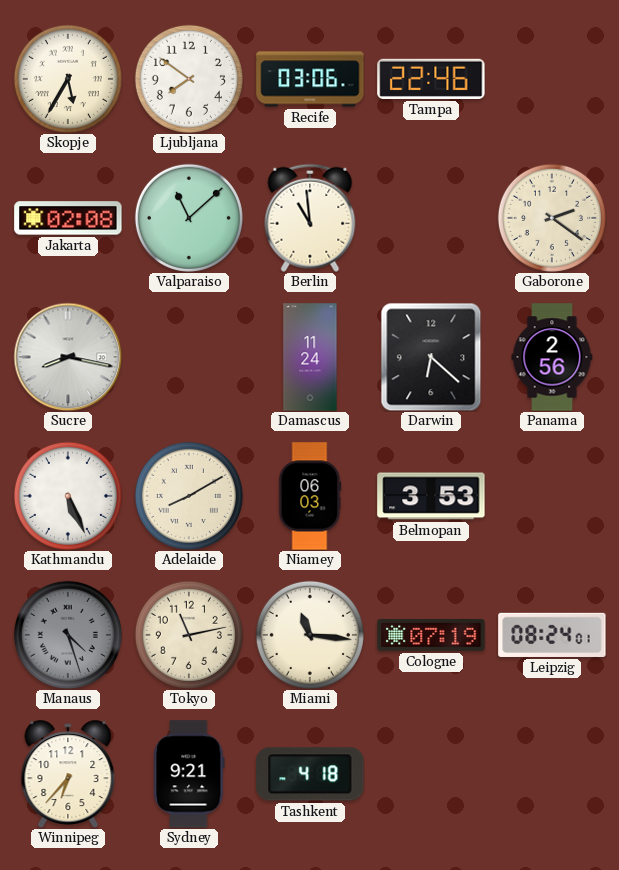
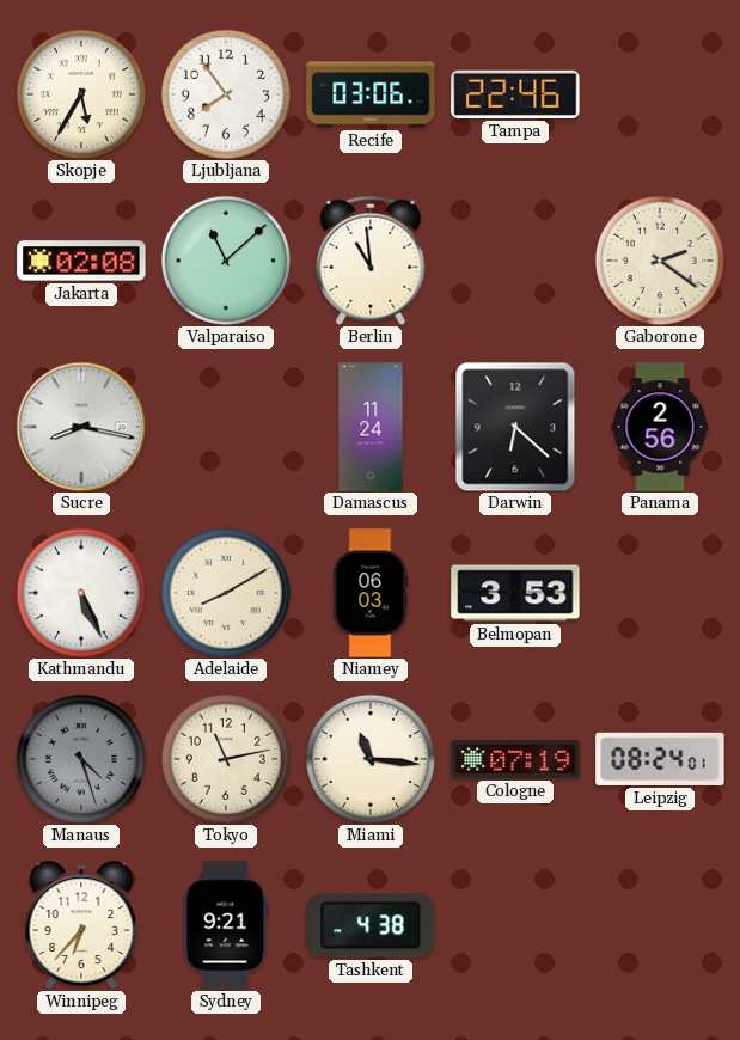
Ljubljana: 7:51 -> 7:54 (226, 94)
Tashkent: 4:18 -> 4:38 (371, 925)
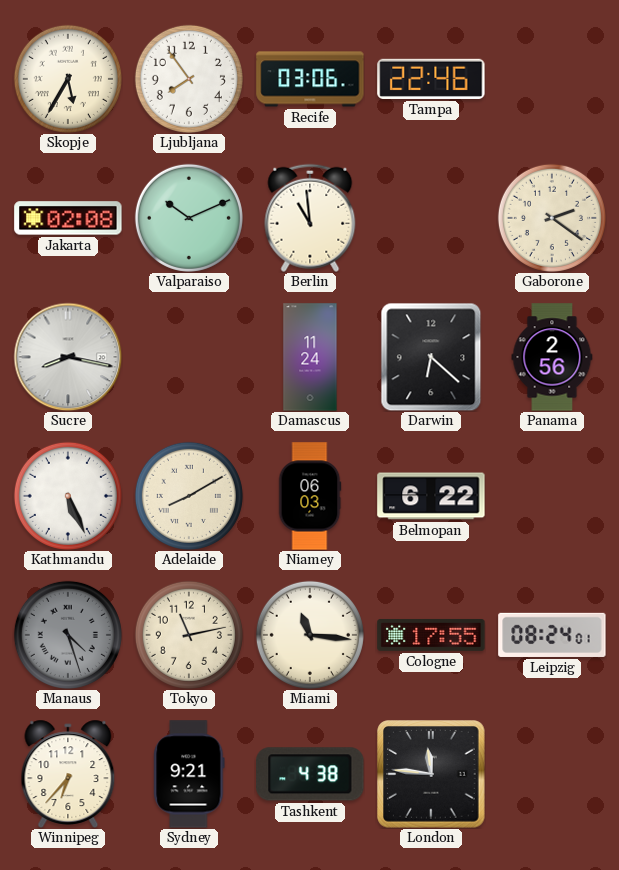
Valparaiso: 11:08 -> 10:11 (189, 218)
Belmopan: 3:53 -> 6:22 (431, 496)
Cologne: 07:19 -> 17:55 (431, 635)
London: none -> 11:46 (431, 774)
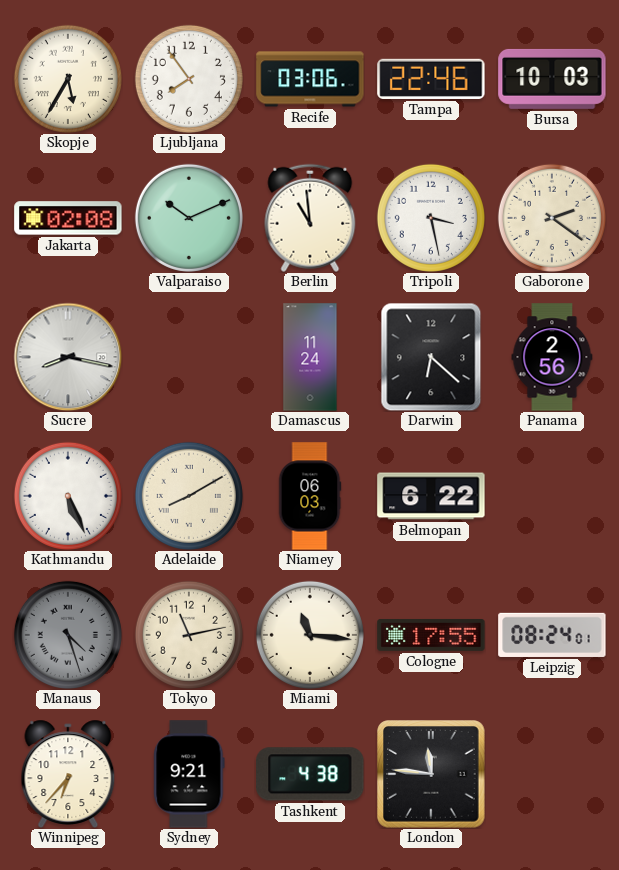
Bursa: none -> 10:03 (552, 79)
Tripoli: none -> 3:28 (431, 218)
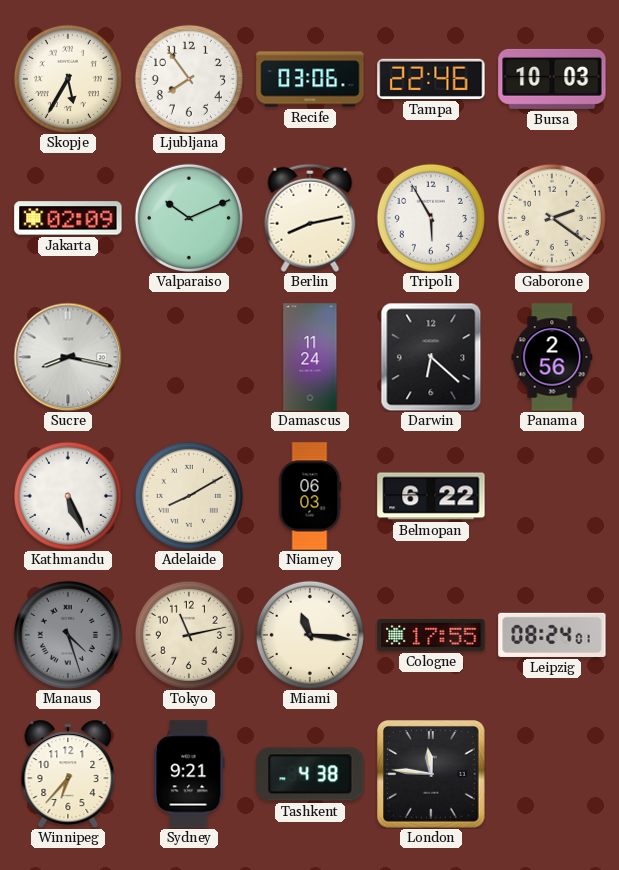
Jakarta: 02:08 -> 02:09 (68, 218)
Berlin: 10:59 -> 8:13 (310, 218)
Tripoli: 3:28 -> 5:55 (431, 218)
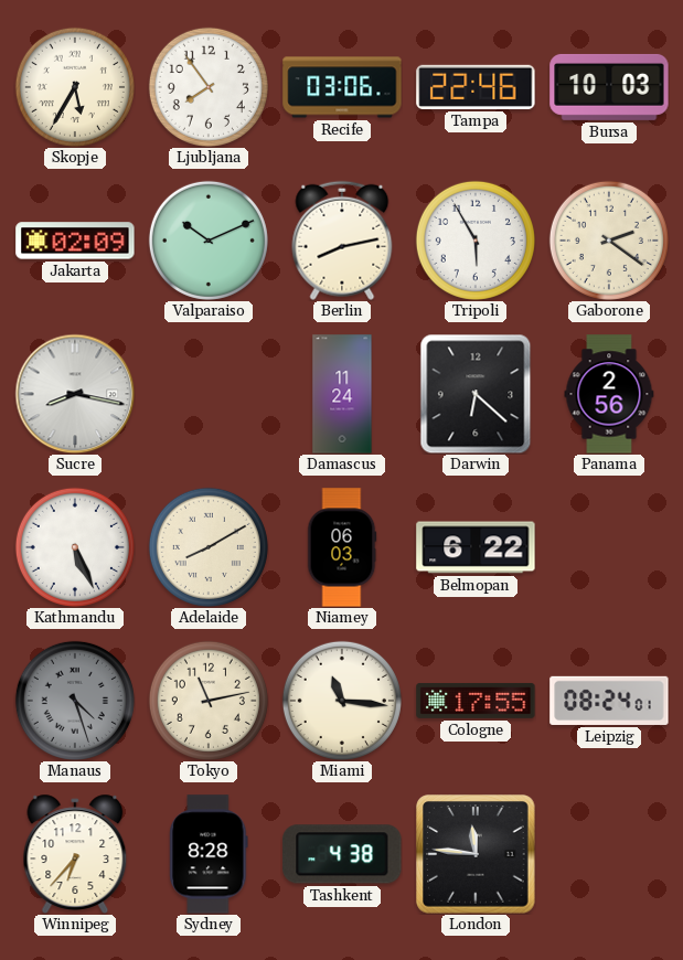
Sydney: 9:21 -> 8:28 (209, 854)
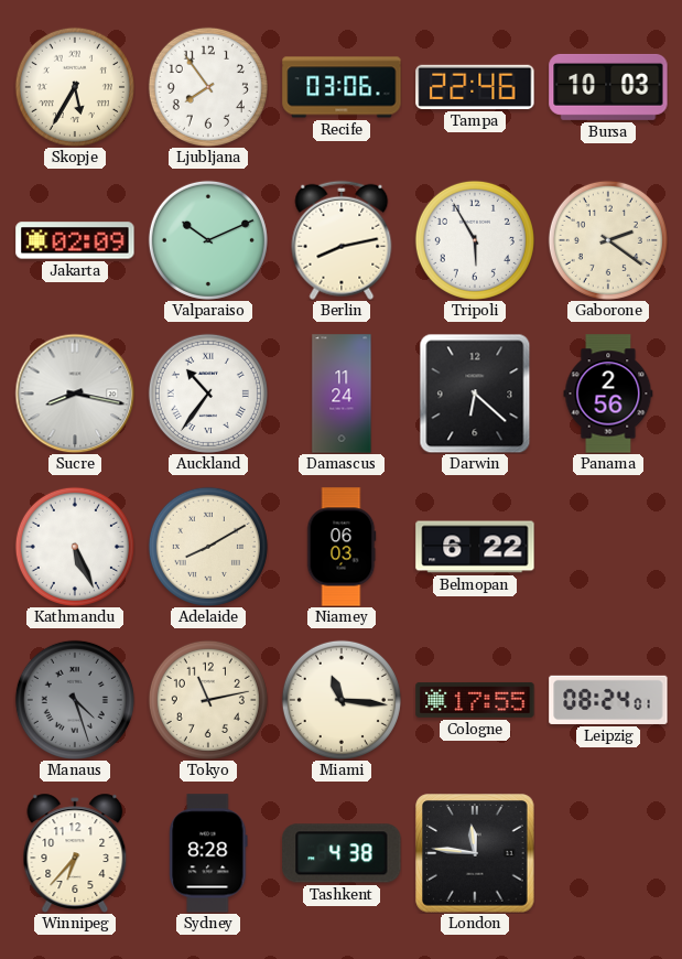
Auckland: none -> 10:36 (208, 394)
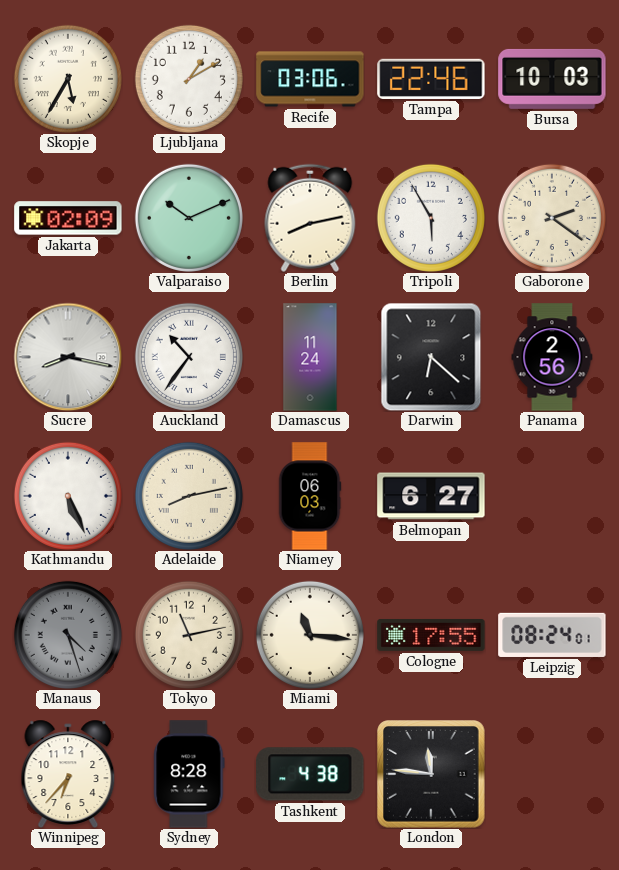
Ljubljana: 7:54 -> 1:10 (189, 79)
Adelaide: 8:10 -> 8:13 (189, 496)
Belmopan: 6:22 -> 6:27 (431, 496)
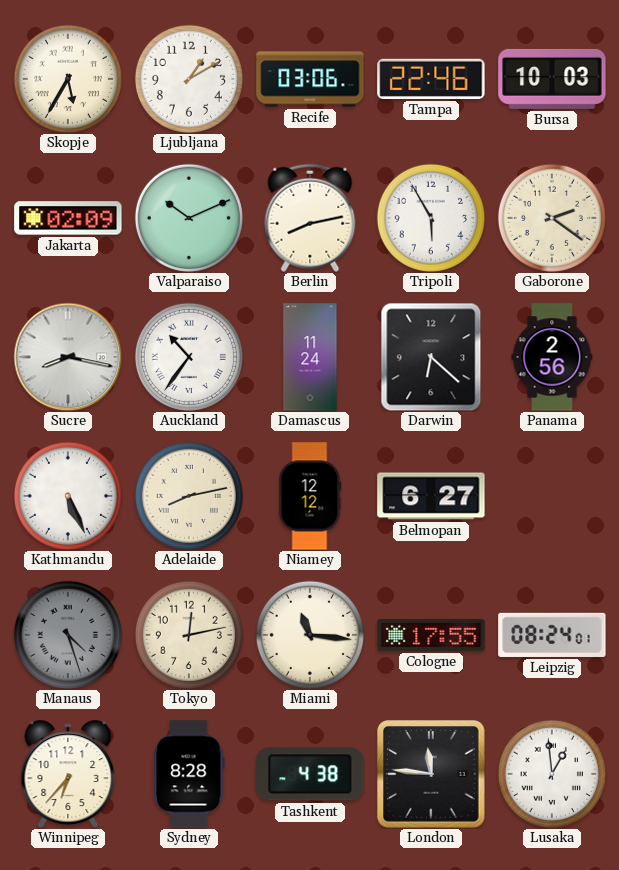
Niamey: 06:03 -> 12:12 (310, 496)
Tokyo: 11:13 -> 12:13 (189, 635)
Lusaka: none -> 12:59 (552, 774)
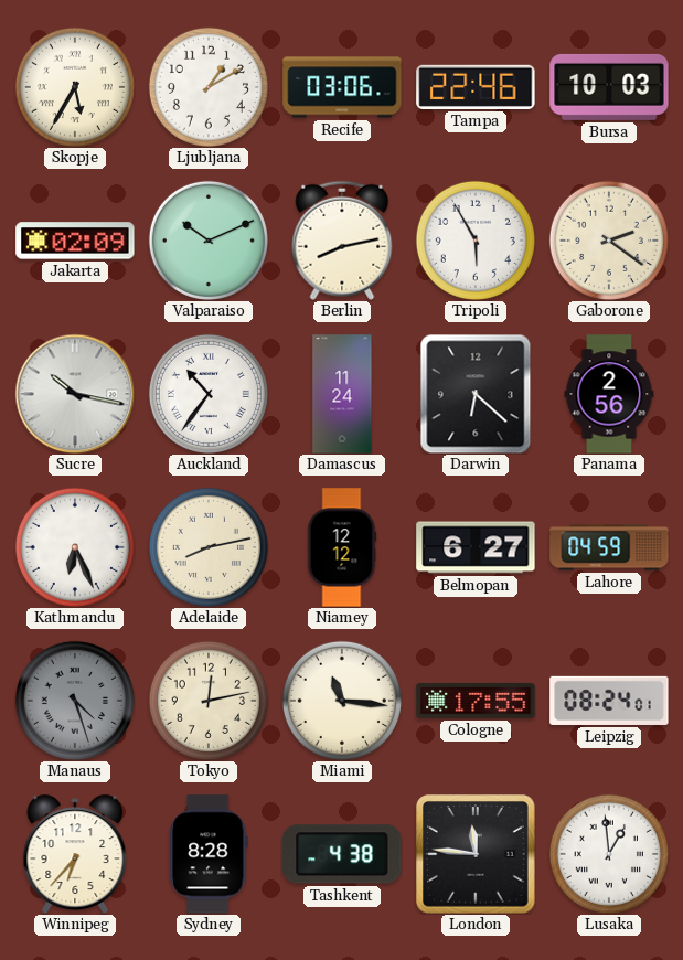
Sucre: 8:17 -> 10:17 (75, 394)
Kathmandu: 5:26 -> 6:26 (75, 547)
Lahore: none -> 04:59 (609, 547)
